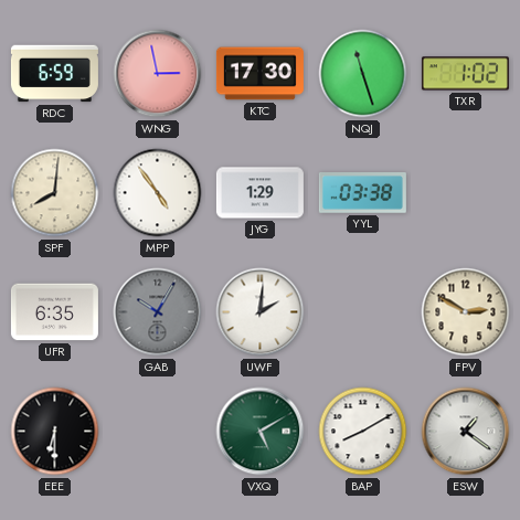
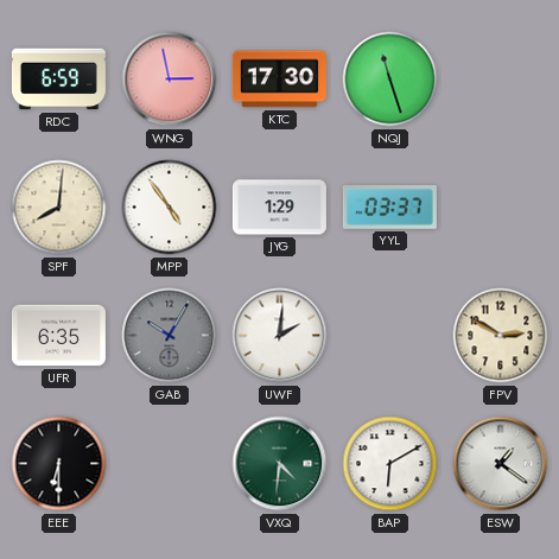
TXR: 1:02 -> none (465, 74)
YYL: 03:38 -> 03:37 (389, 208)
VXQ: 5:10 -> 4:31 (280, 464)
BAP: 8:10 -> 6:10 (390, 464)
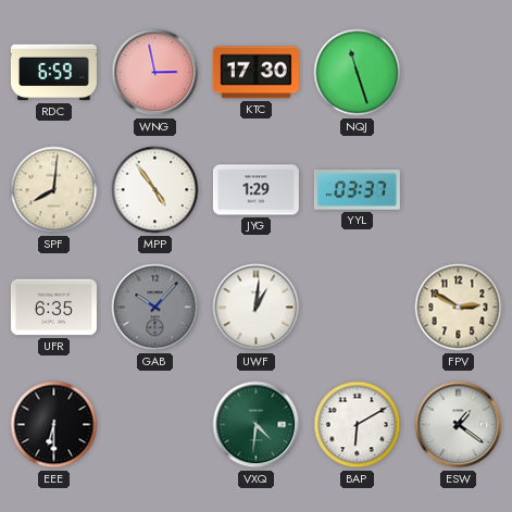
GAB: 10:05 -> 10:07 (155, 308)
UWF: 2:01 -> 1:01 (257, 308)
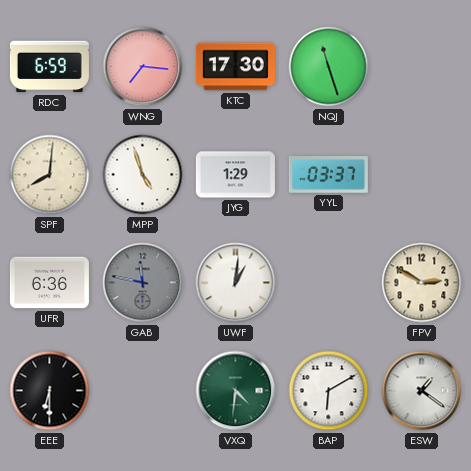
WNG: 2:58 -> 7:16 (143, 67)
MPP: 4:54 -> 4:57 (143, 175)
UFR: 6:35 -> 6:36 (49, 283)
GAB: 10:07 -> 11:47 (143, 283)
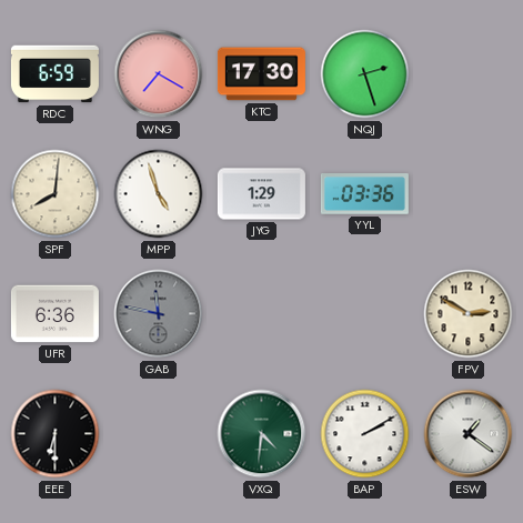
WNG: 7:16 -> 7:20 (159, 74)
NQJ: 11:27 -> 2:27 (365, 74)
YYL: 03:37 -> 03:36 (364, 194)
UWF: 1:01 -> none (236, 283)
BAP: 6:10 -> 2:10 (365, 434)
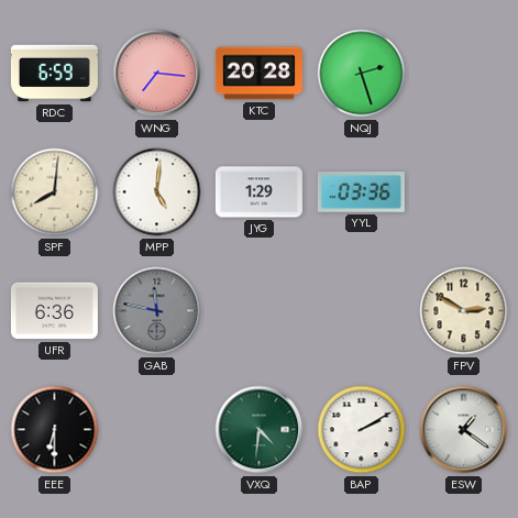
WNG: 7:20 -> 7:16 (157, 74)
KTC: 17:30 -> 20:28 (258, 74)
MPP: 4:57 -> 5:01 (157, 192)
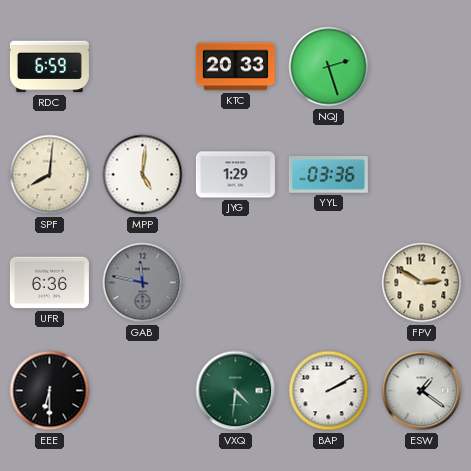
WNG: 7:16 -> none (157, 74)
KTC: 20:28 -> 20:33 (235, 67)
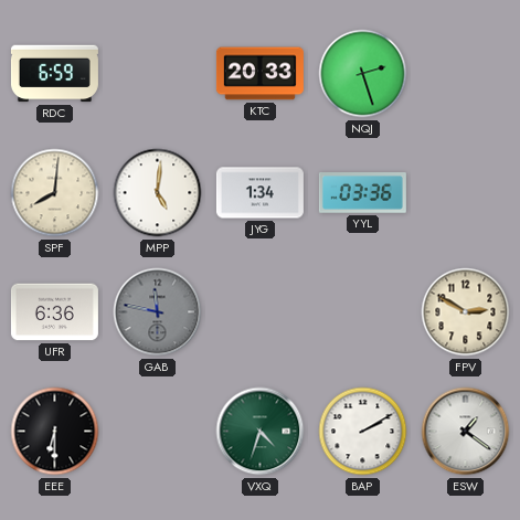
JYG: 1:29 -> 1:34 (259, 193)
VXQ: 4:31 -> 4:33 (261, 432)
